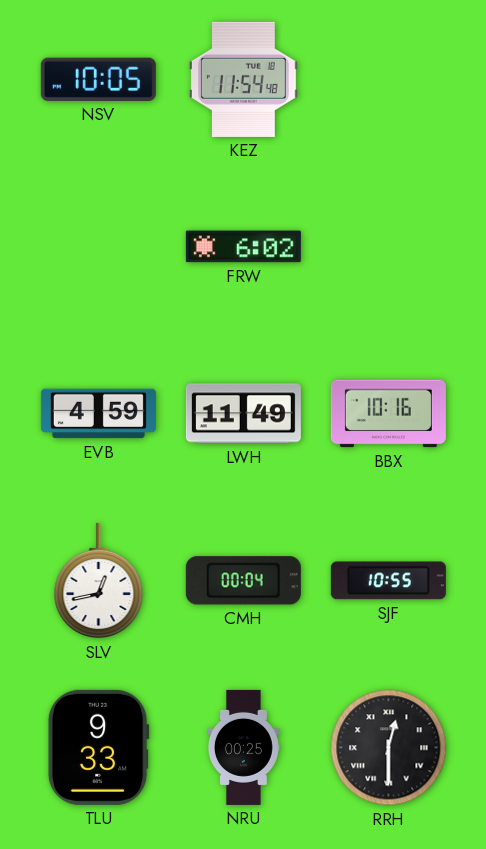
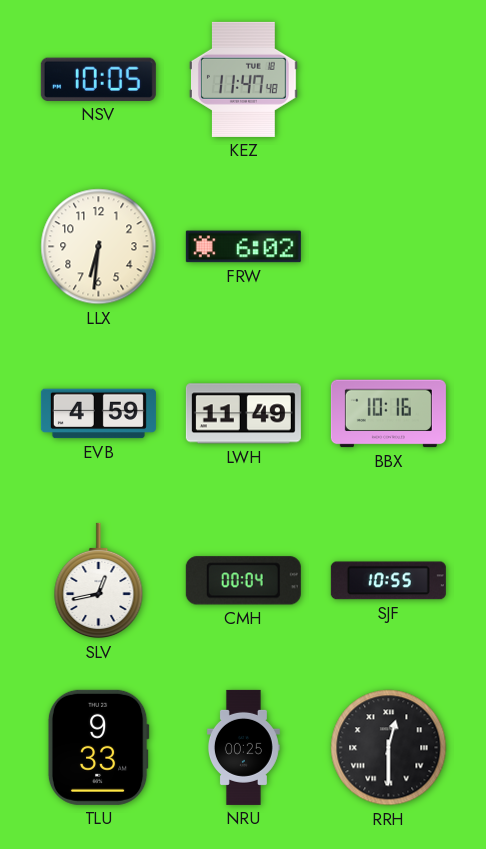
KEZ: 11:54 -> 11:47 (243, 79)
LLX: none -> 6:31 (99, 247)
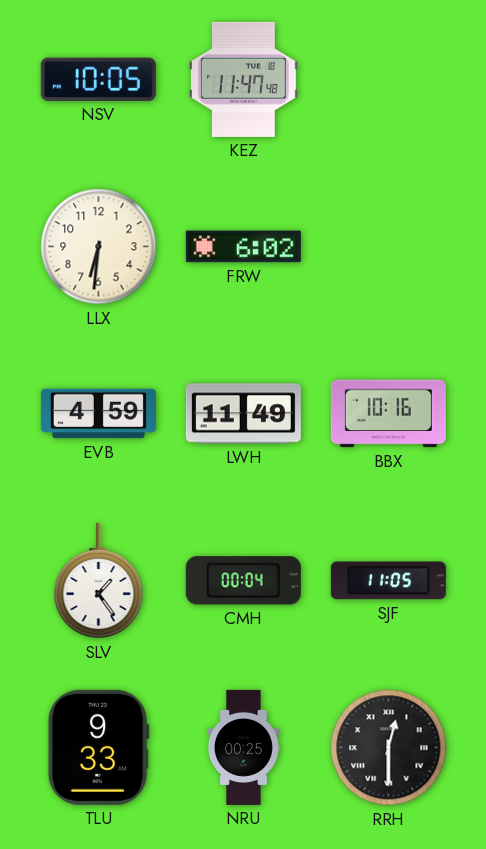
SLV: 12:43 -> 1:24 (99, 581)
SJF: 10:55 -> 11:05 (388, 581)
